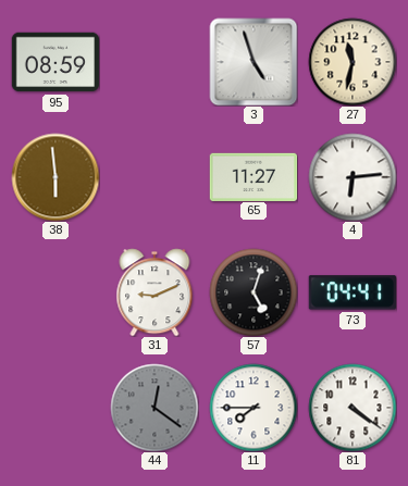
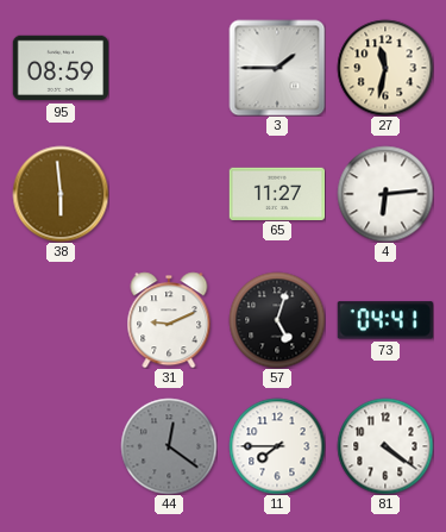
3: 4:57 -> 1:45 (277, 68)
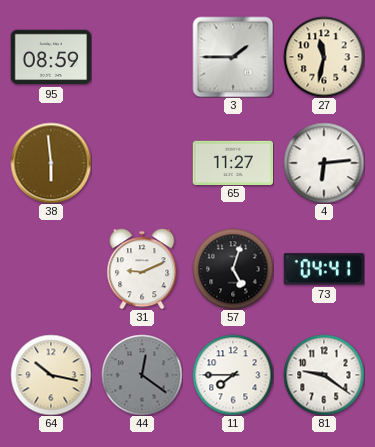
64: none -> 10:17 (51, 375)
81: 4:21 -> 9:21 (324, 375)
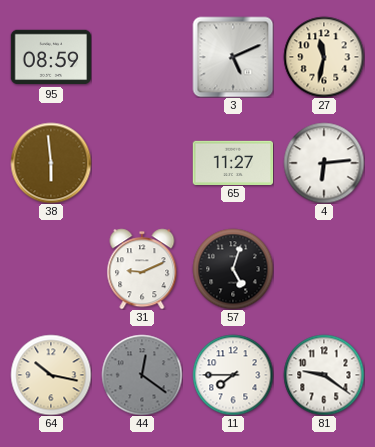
3: 1:45 -> 5:11 (233, 57)
73: 04:41 -> none (324, 269)
